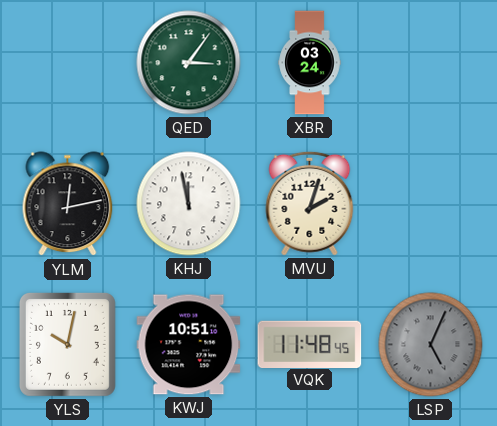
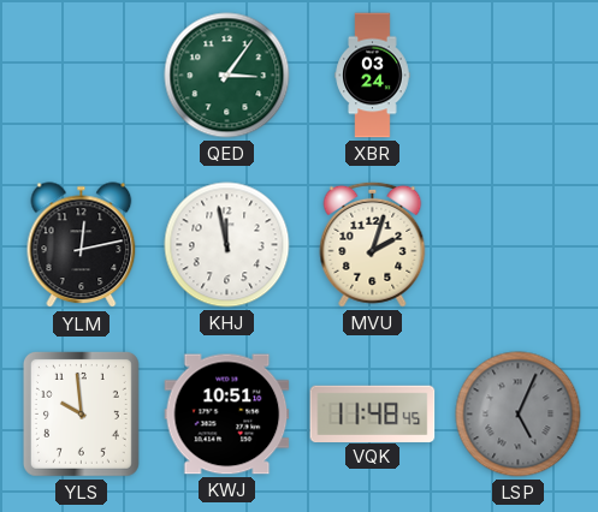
YLS: 10:02 -> 9:59 (81, 413)
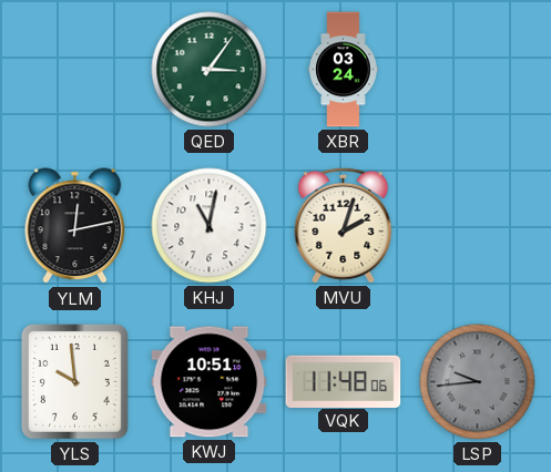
KHJ: 11:58 -> 11:02 (210, 226)
VQK: 11:48:45 -> 11:48:06 (344, 381)
LSP: 5:04 -> 9:44 (478, 382)
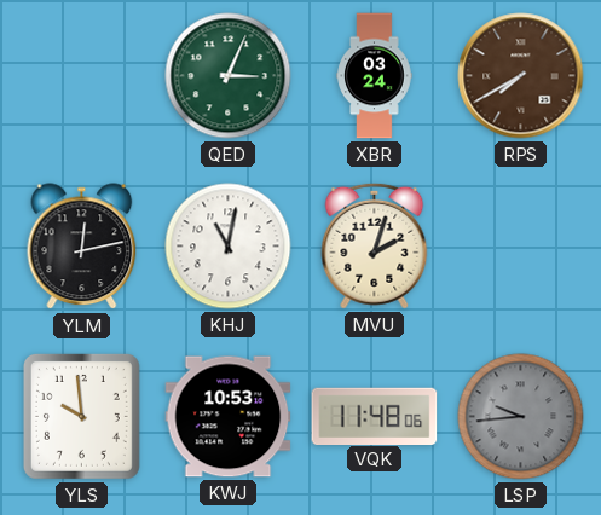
QED: 3:06 -> 3:04 (229, 76)
RPS: none -> 7:40 (521, 76)
KWJ: 10:51 -> 10:53 (229, 417)
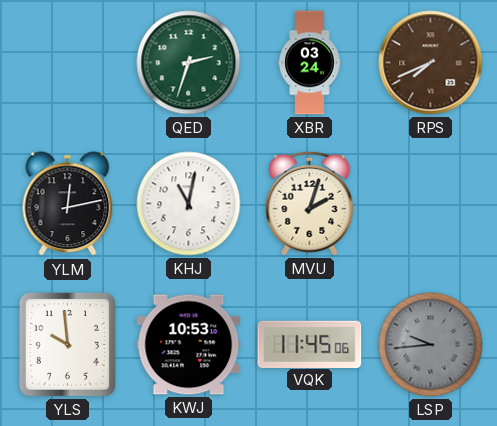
QED: 3:04 -> 2:33 (189, 63)
RPS: 7:40 -> 7:41 (431, 63)
VQK: 11:48 -> 11:45 (310, 344)
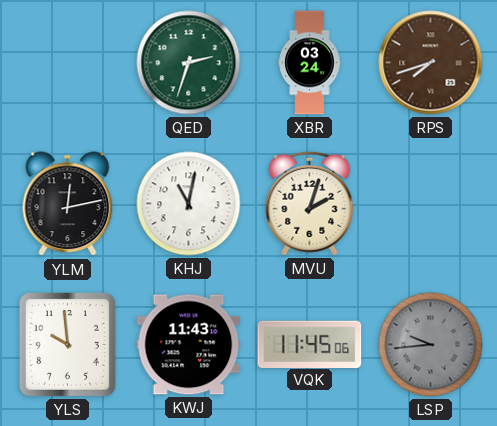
RPS: 7:41 -> 7:42 (431, 63)
KWJ: 10:53 -> 11:43 (189, 345)
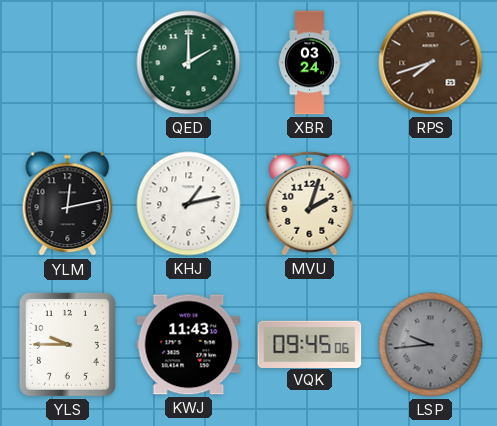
QED: 2:33 -> 2:00 (189, 63)
KHJ: 11:02 -> 1:13 (189, 204)
YLS: 9:59 -> 9:45 (67, 344)
VQK: 11:45 -> 09:45 (310, 344)
